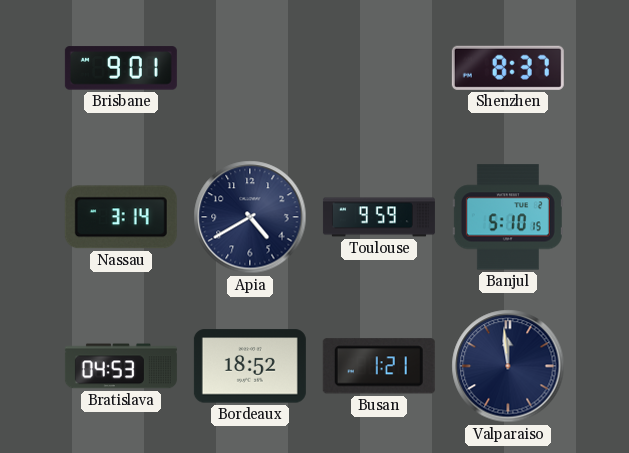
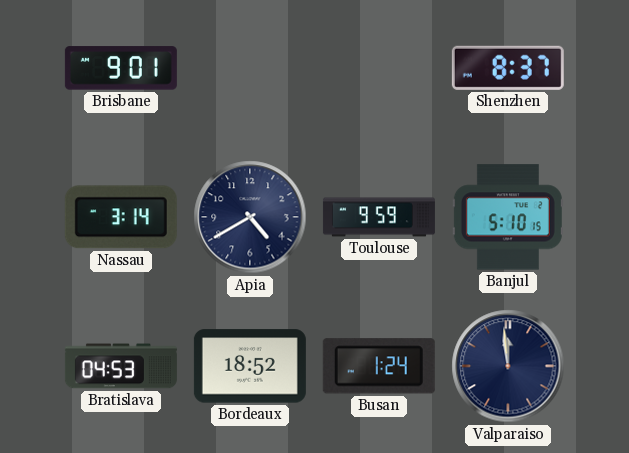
Busan: 1:21 -> 1:24 (379, 366)
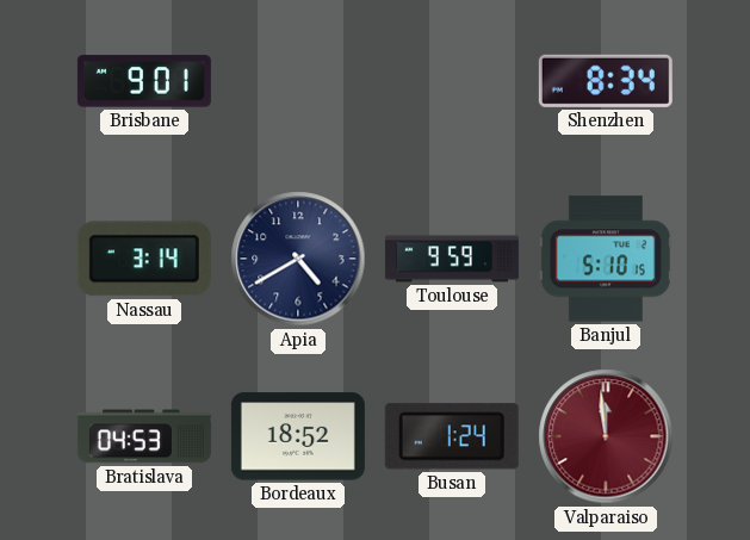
Shenzhen: 8:37 -> 8:34 (606, 81)
Valparaiso dial: navy -> burgundy (606, 436)
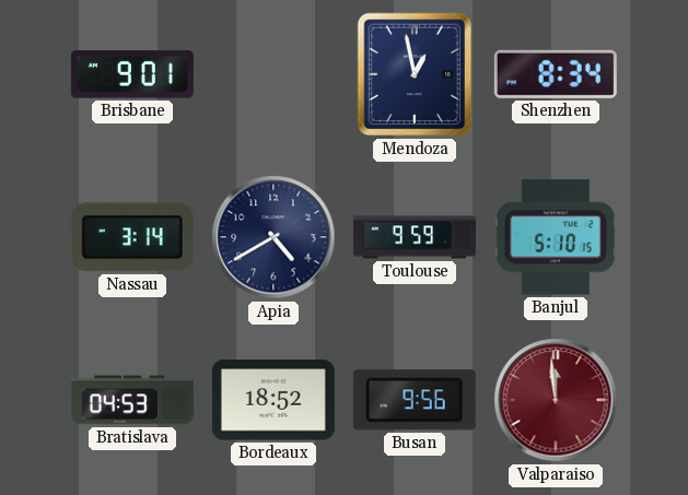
Mendoza: none -> 12:58 (415, 74)
Busan: 1:24 -> 9:56 (415, 400)
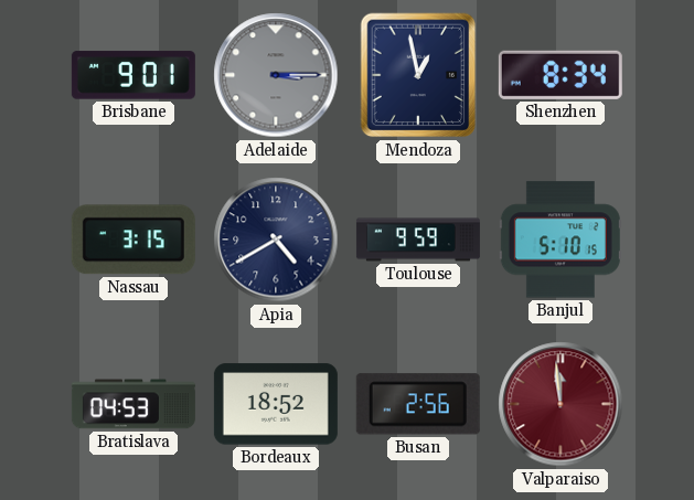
Adelaide: none -> 3:15 (276, 75)
Nassau: 3:14 -> 3:15 (134, 240)
Busan: 9:56 -> 2:56 (418, 404)
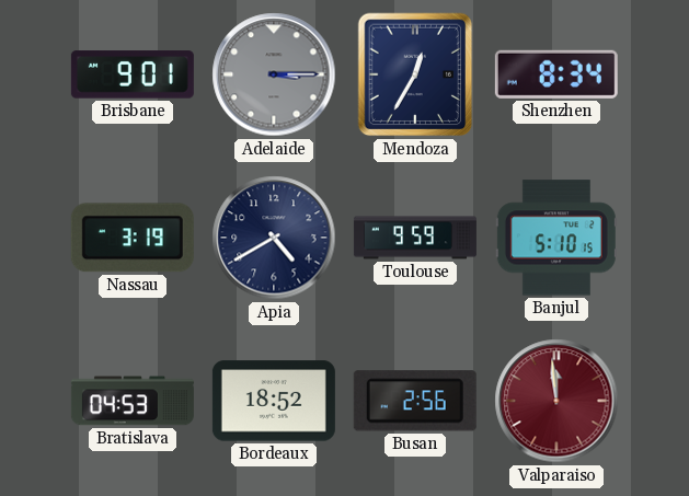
Mendoza: 12:58 -> 12:35 (415, 74)
Nassau: 3:15 -> 3:19 (133, 238)
